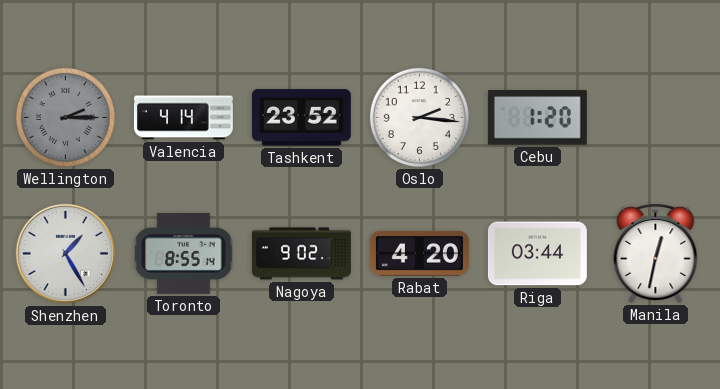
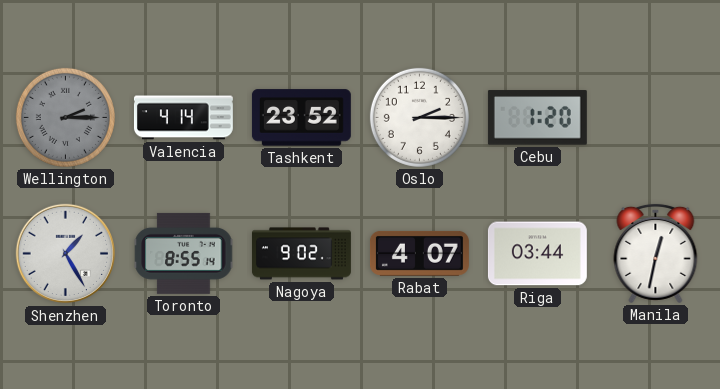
Oslo: 2:16 -> 2:15 (419, 117)
Rabat: 4:20 -> 4:07 (419, 253)
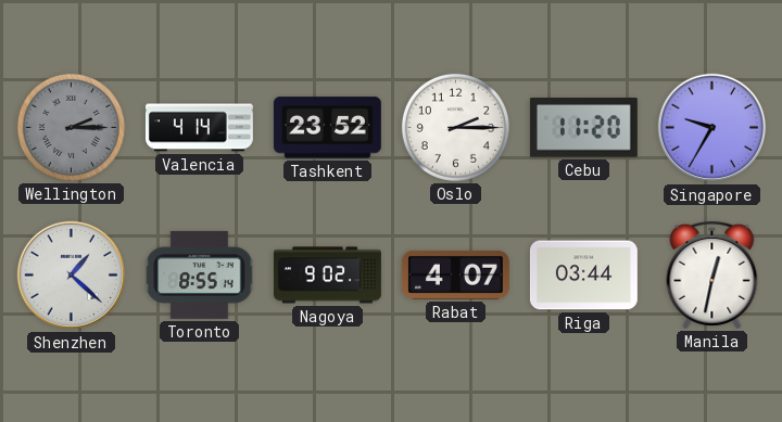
Cebu: 1:20 -> 11:20 (583, 128)
Singapore: none -> 9:35 (712, 128)
Shenzhen: 1:25 -> 1:22 (72, 276)
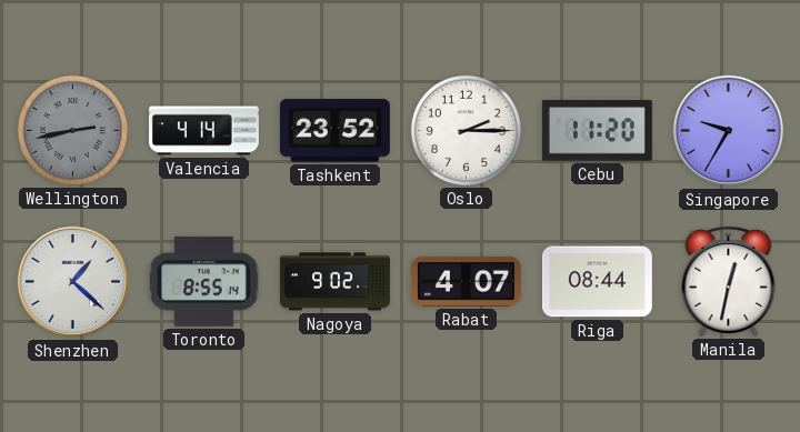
Wellington: 2:15 -> 2:43 (72, 130)
Riga: 03:44 -> 08:44 (597, 282)
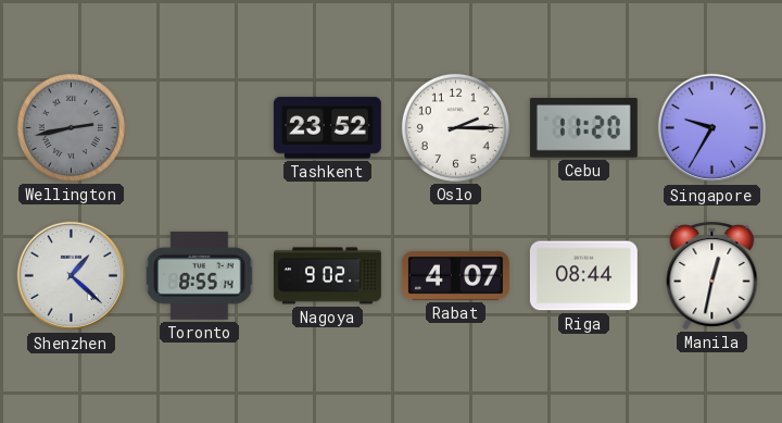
Valencia: 4:14 -> none (203, 131)
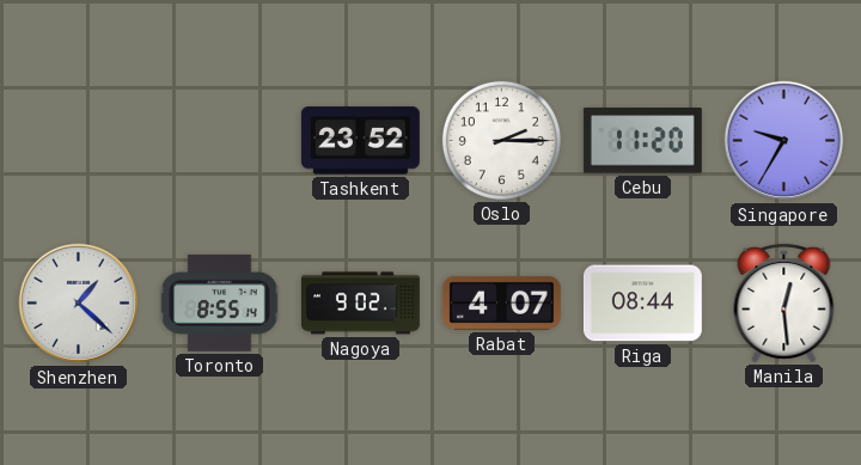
Wellington: 2:43 -> none (71, 127)
Manila: 12:32 -> 12:29 (784, 302)
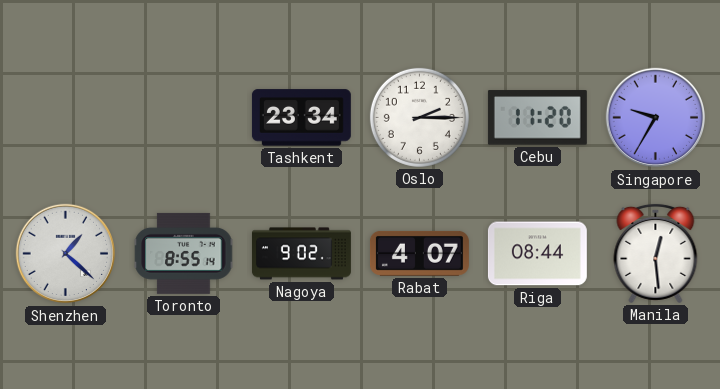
Tashkent: 23:52 -> 23:34 (301, 118)
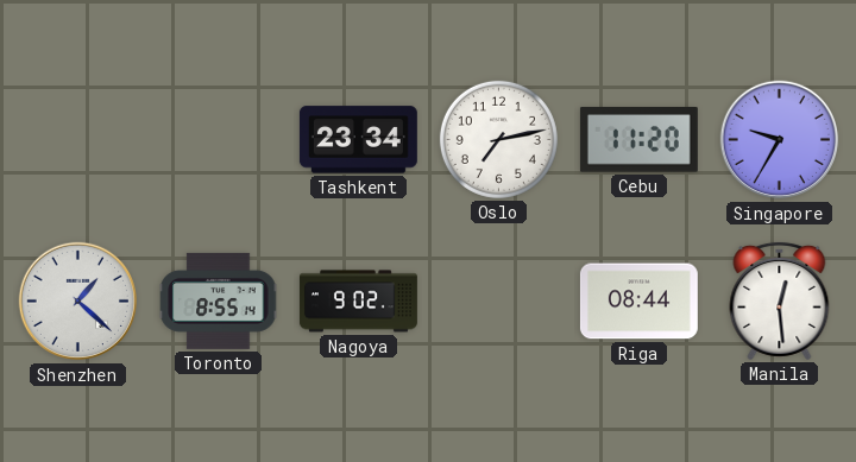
Oslo: 2:15 -> 7:13 (498, 139)
Rabat: 4:07 -> none (419, 253)
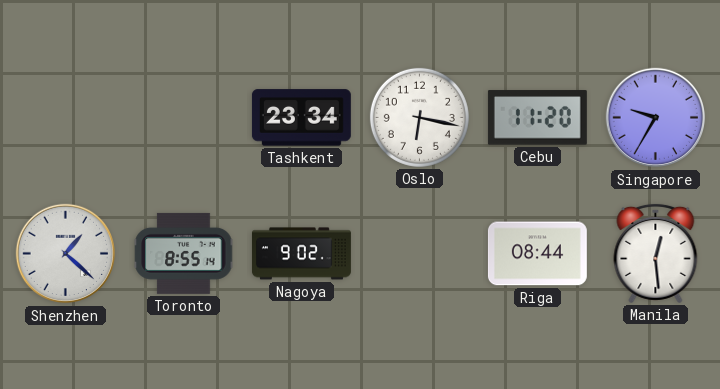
Oslo: 7:13 -> 6:17 (419, 117)
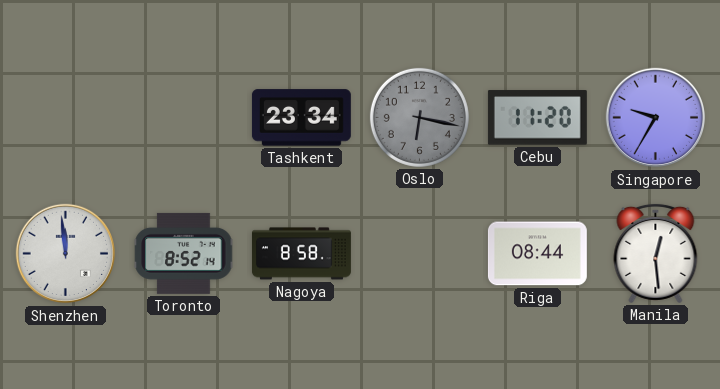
Oslo dial: white -> grey (419, 117)
Shenzhen: 1:22 -> 11:59 (66, 254)
Toronto: 8:55 -> 8:52 (184, 253)
Nagoya: 9:02 -> 8:58 (301, 254)
